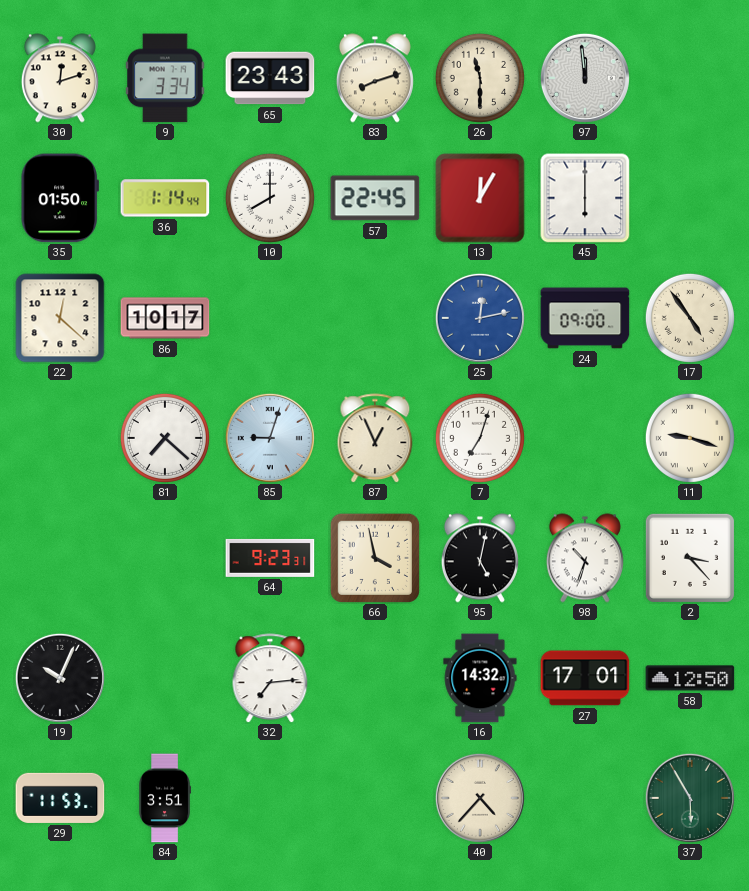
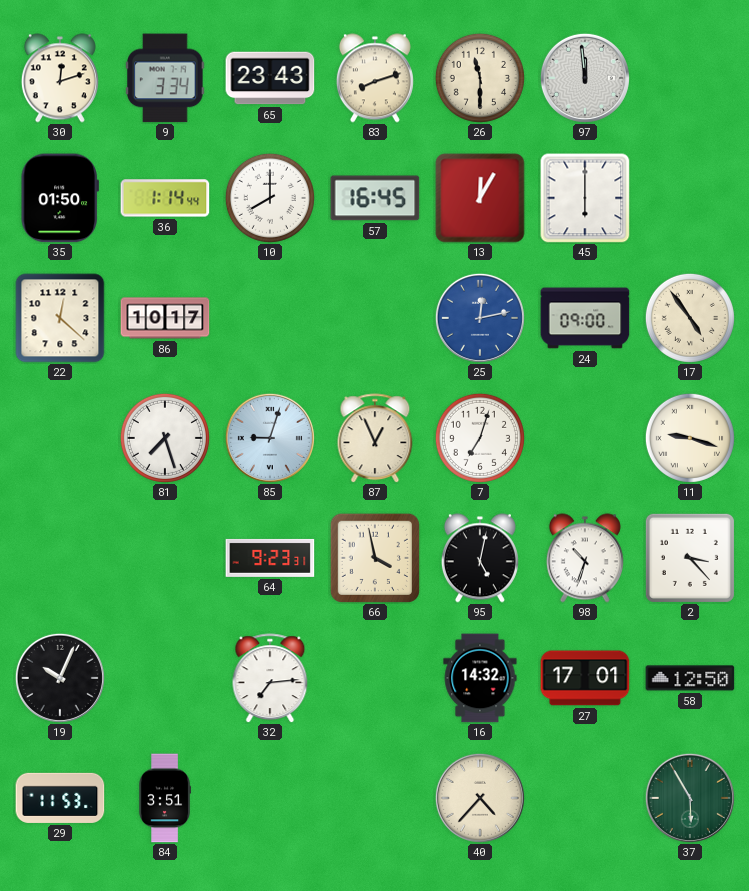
57: 22:45 -> 16:45 (375, 198)
81: 7:22 -> 7:27 (165, 438)
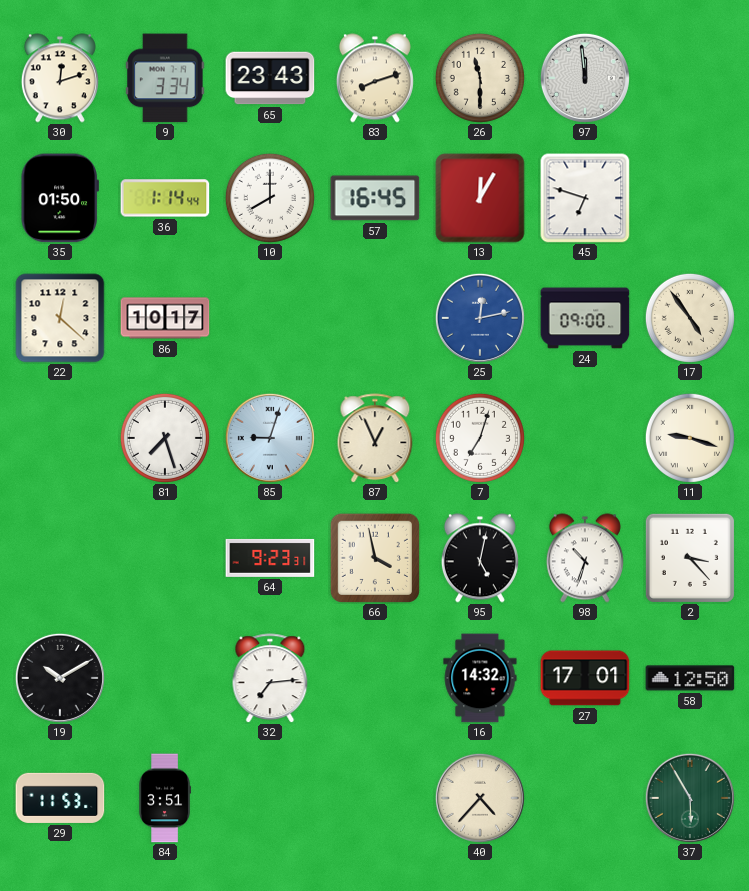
45: 6:00 -> 6:48 (585, 198)
19: 10:04 -> 10:10 (60, 678)
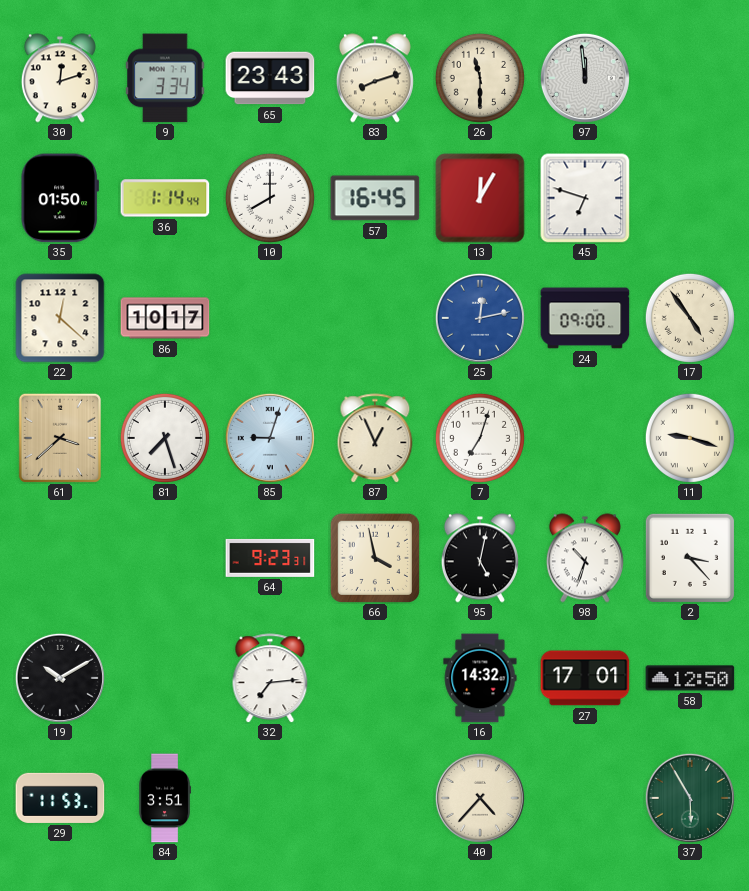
61: none -> 3:38 (60, 438)
